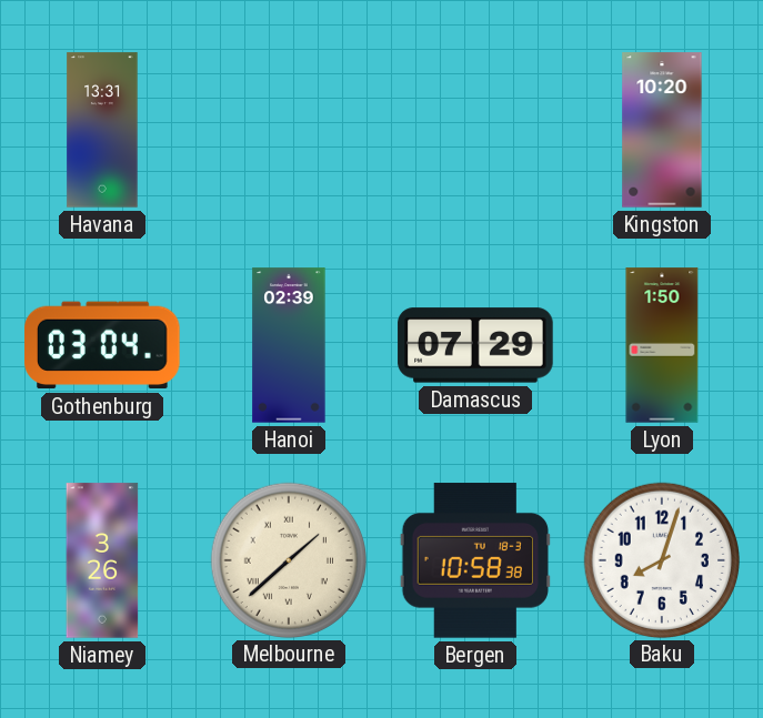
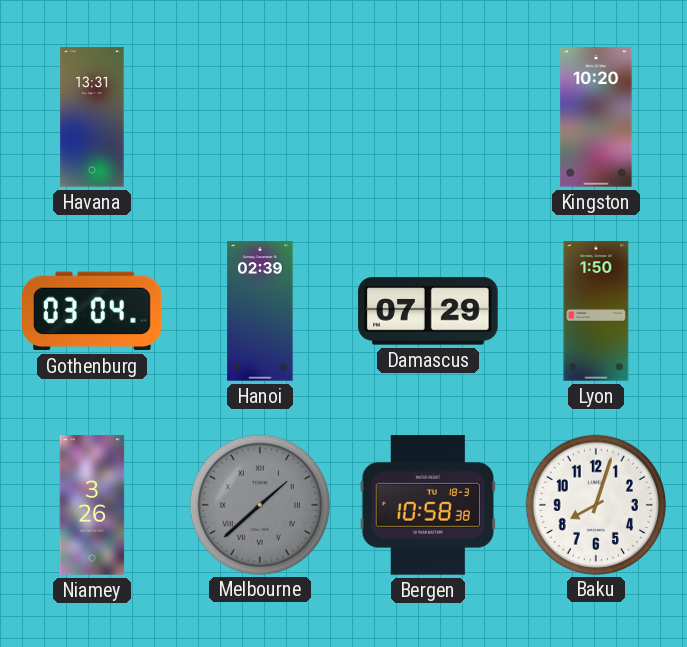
Melbourne dial: cream -> grey (259, 504)
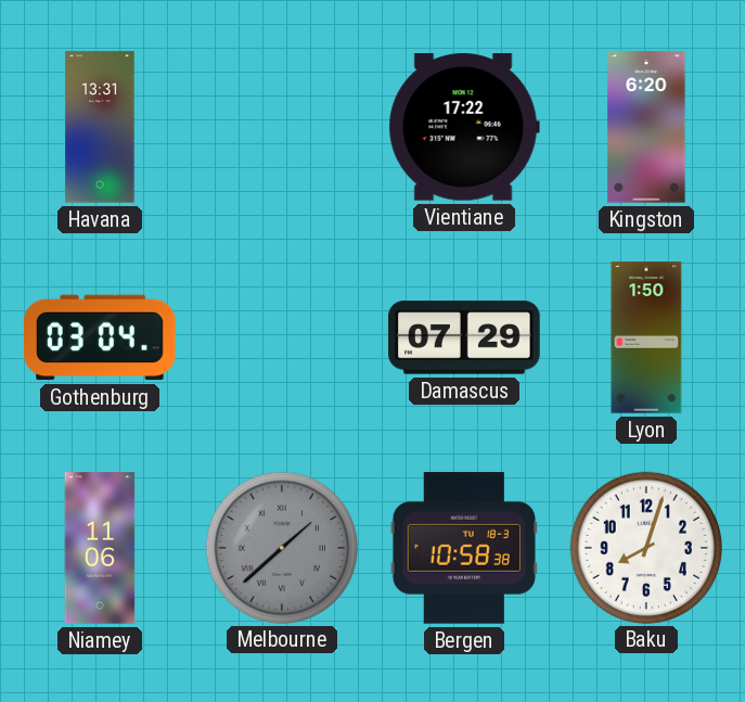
Vientiane: none -> 17:22 (464, 128)
Kingston: 10:20 -> 6:20 (646, 127)
Hanoi: 02:39 -> none (260, 311)
Niamey: 3:26 -> 11:06 (100, 548)
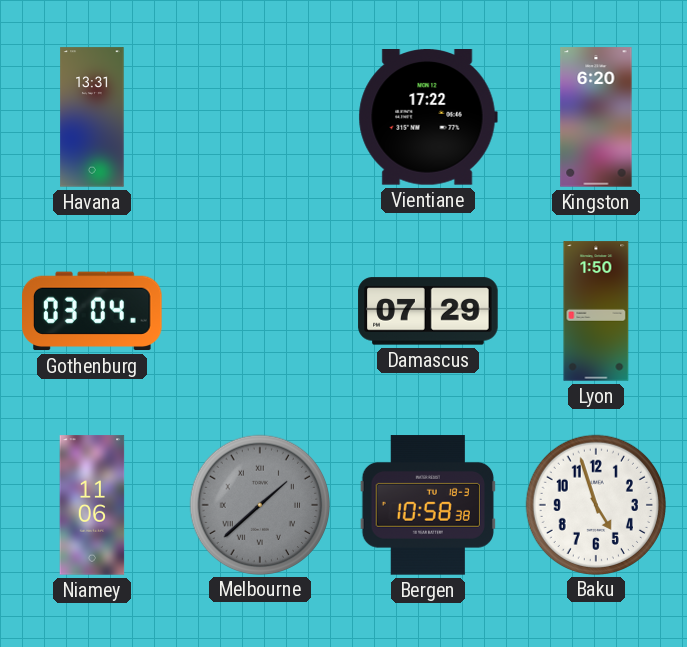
Baku: 8:03 -> 4:57 (595, 504)
